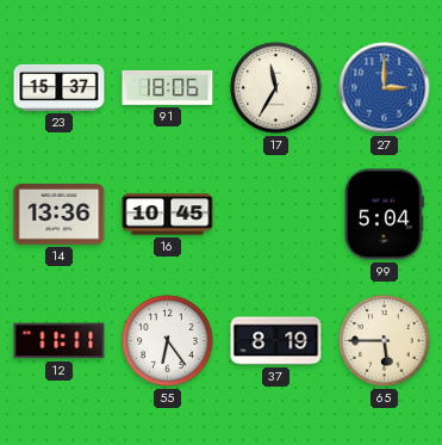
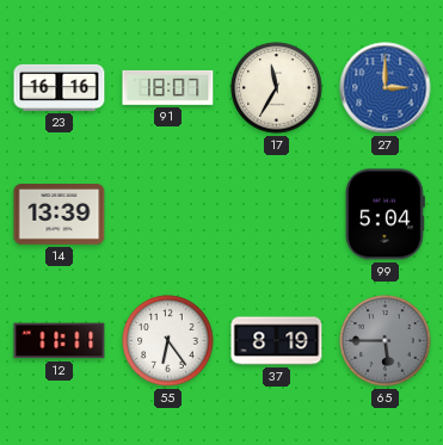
23: 15:37 -> 16:16 (60, 87)
91: 18:06 -> 18:07 (168, 87)
14: 13:36 -> 13:39 (60, 215)
16: 10:45 -> none (168, 215)
65 dial: cream -> grey (386, 341)
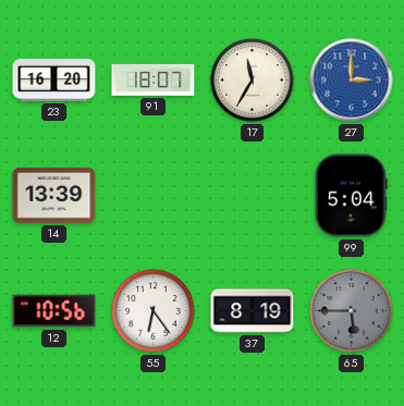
23: 16:16 -> 16:20 (54, 79)
12: 11:11 -> 10:56 (54, 311)
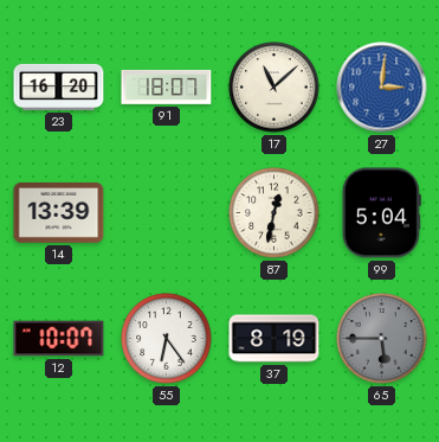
17: 11:35 -> 11:08 (275, 88)
27: 3:00 -> 3:01 (382, 88)
87: none -> 12:32 (275, 213)
12: 10:56 -> 10:07 (59, 339)
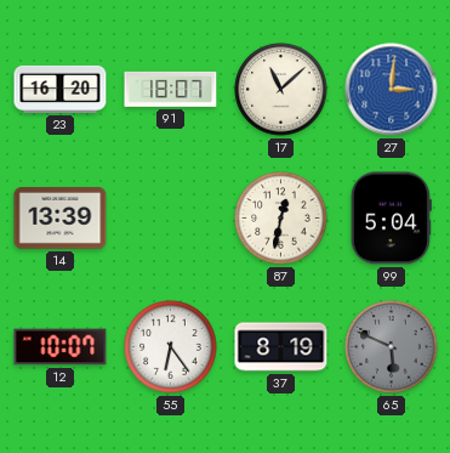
65: 5:45 -> 5:49 (392, 347)
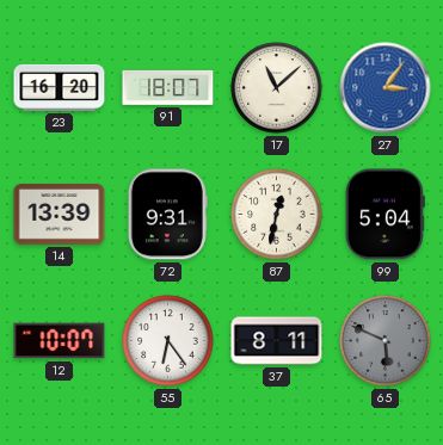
27: 3:01 -> 3:06 (386, 88)
72: none -> 9:31 (167, 215)
37: 8:19 -> 8:11 (277, 341)
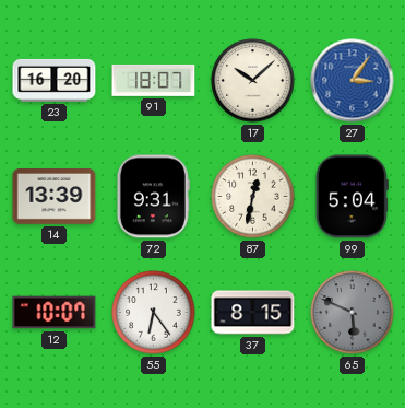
17: 11:08 -> 10:08 (253, 81)
37: 8:11 -> 8:15 (253, 313)
